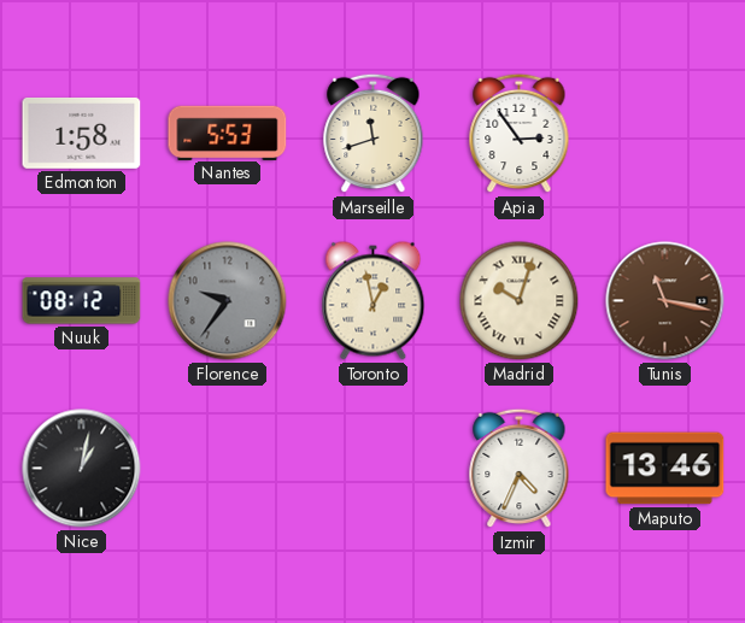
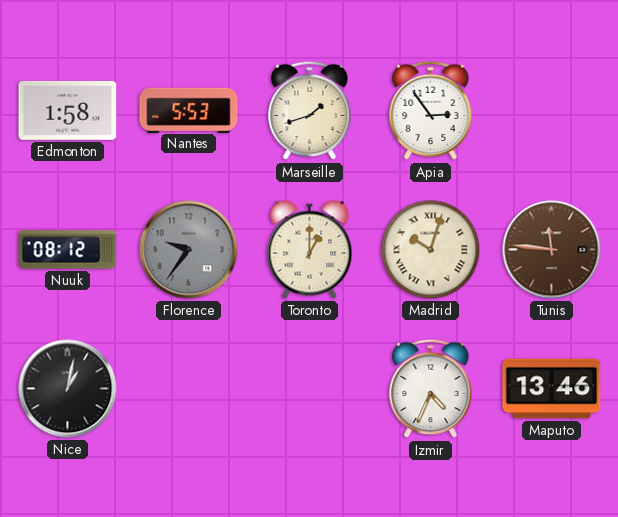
Marseille: 11:42 -> 1:42 (310, 111)
Toronto: 12:58 -> 1:00 (310, 250)
Tunis: 11:17 -> 11:46 (552, 250)
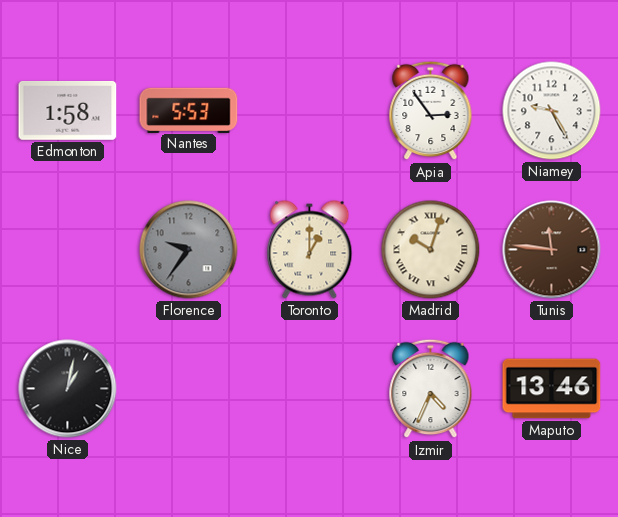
Marseille: 1:42 -> none (310, 111)
Niamey: none -> 9:25 (552, 111)
Nuuk: 08:12 -> none (68, 250)
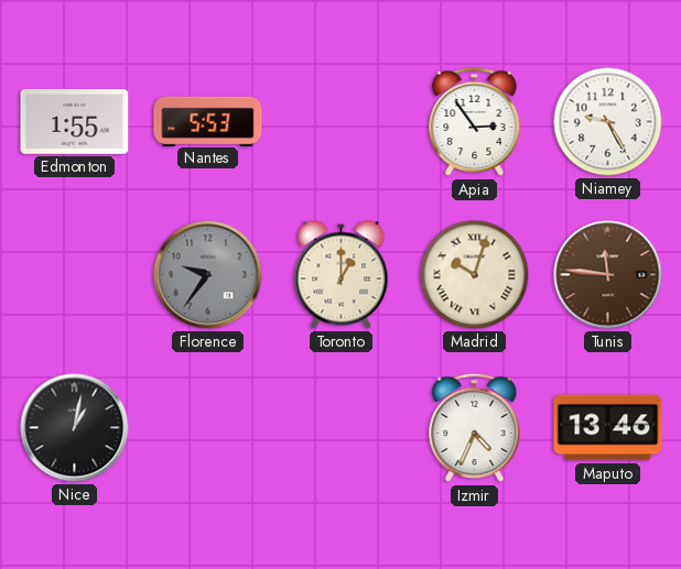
Edmonton: 1:58 -> 1:55 (75, 122)
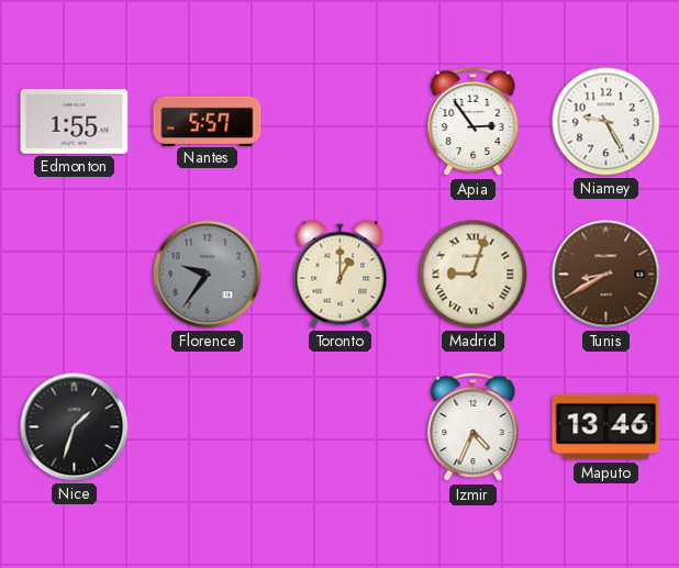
Nantes: 5:53 -> 5:57 (208, 121)
Madrid: 10:03 -> 9:03 (474, 275)
Tunis: 11:46 -> 8:40 (606, 275)
Nice: 1:02 -> 1:33 (75, 427)
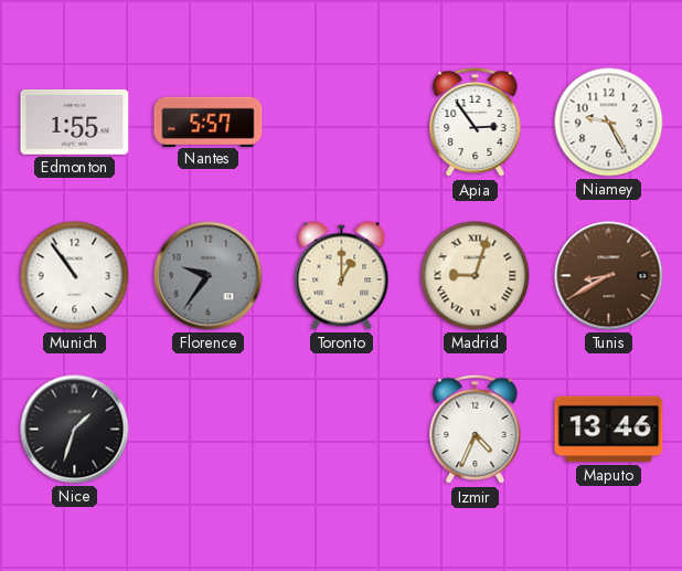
Munich: none -> 10:54 (75, 276)
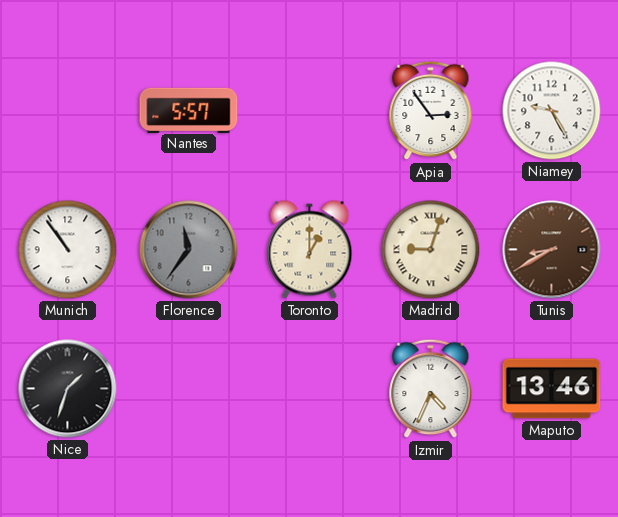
Edmonton: 1:55 -> none (75, 123)
Florence: 9:36 -> 11:36 (189, 250)
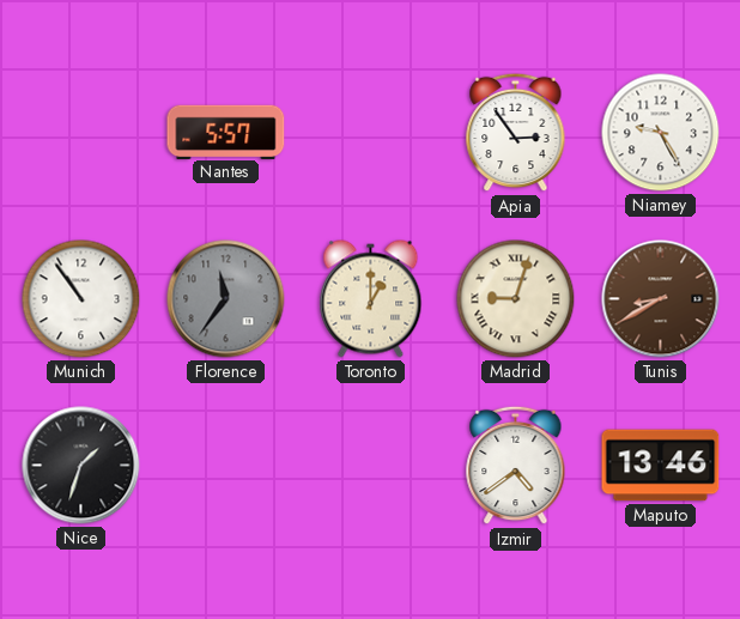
Izmir: 4:34 -> 4:39 (516, 466)
